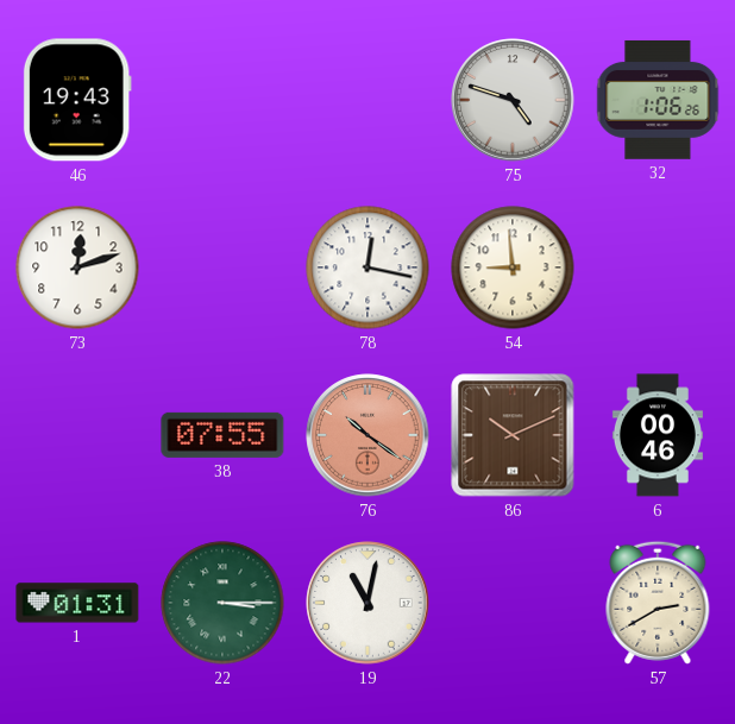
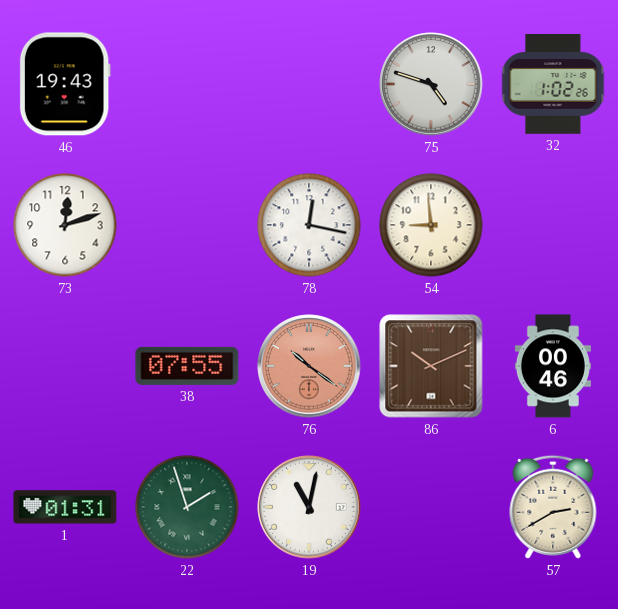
32: 1:06 -> 1:02 (553, 85)
22: 3:15 -> 1:57 (187, 507)
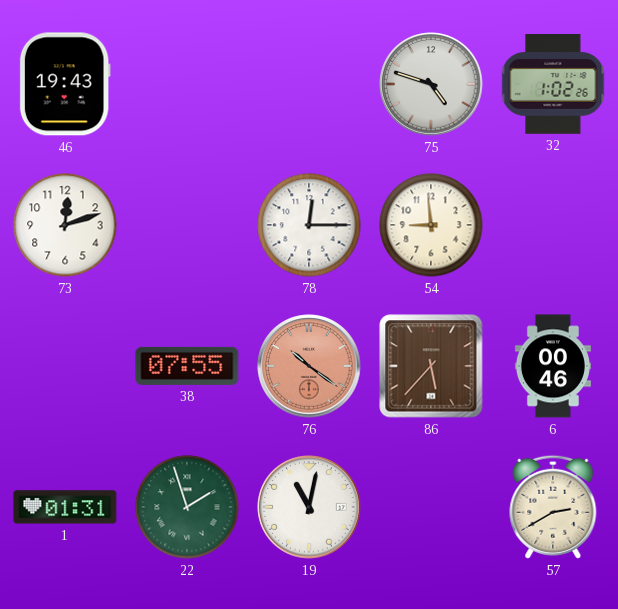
78: 12:17 -> 12:15 (309, 225)
86: 10:11 -> 5:37 (431, 366)
